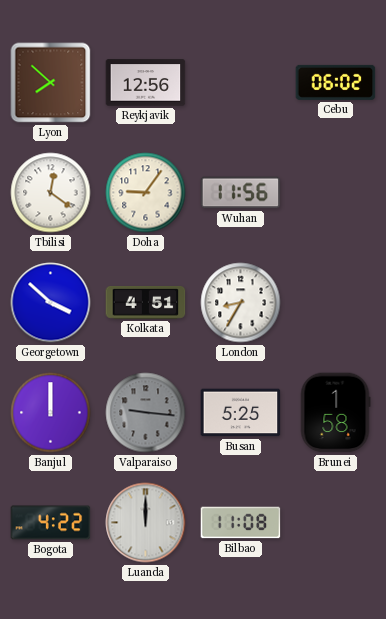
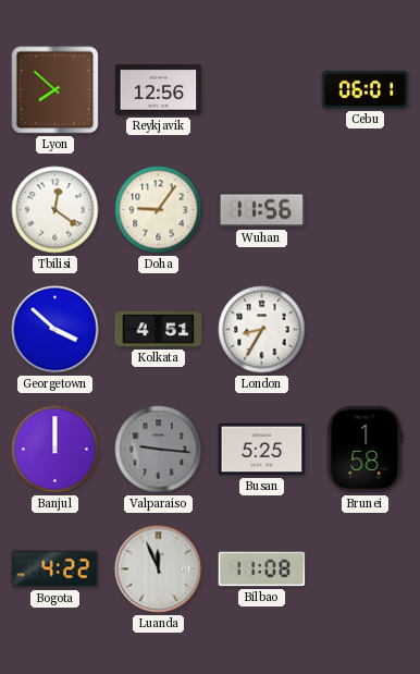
Cebu: 06:02 -> 06:01 (366, 89)
Luanda: 12:00 -> 11:56 (159, 569)
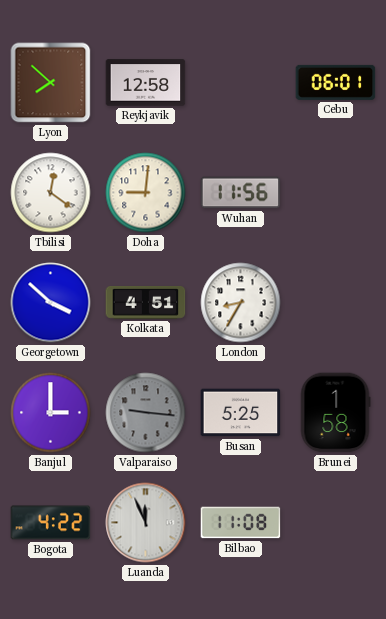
Reykjavik: 12:56 -> 12:58 (146, 83)
Doha: 9:06 -> 9:01 (146, 193)
Banjul: 12:00 -> 3:00 (51, 413)
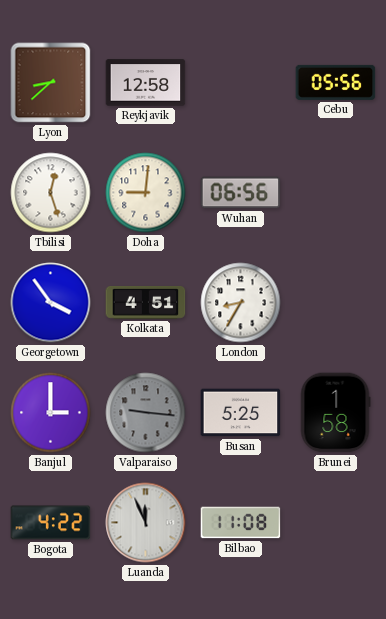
Lyon: 7:52 -> 8:38 (51, 83)
Cebu: 06:01 -> 05:56 (336, 82)
Tbilisi: 12:21 -> 12:27 (51, 193)
Wuhan: 11:56 -> 06:56 (241, 193)
Georgetown: 3:52 -> 3:54 (51, 303)
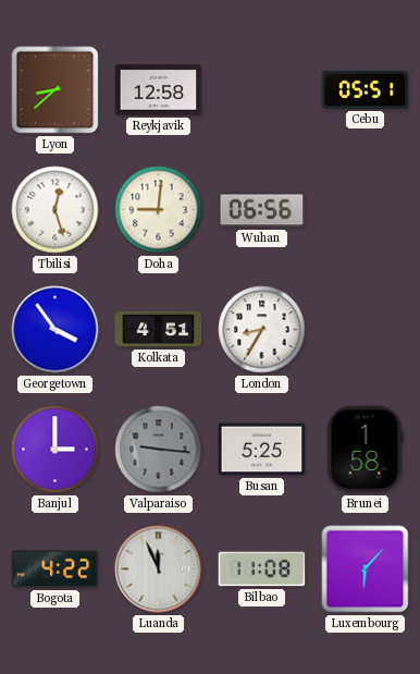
Cebu: 05:56 -> 05:51 (366, 89)
Luxembourg: none -> 6:07 (366, 569)
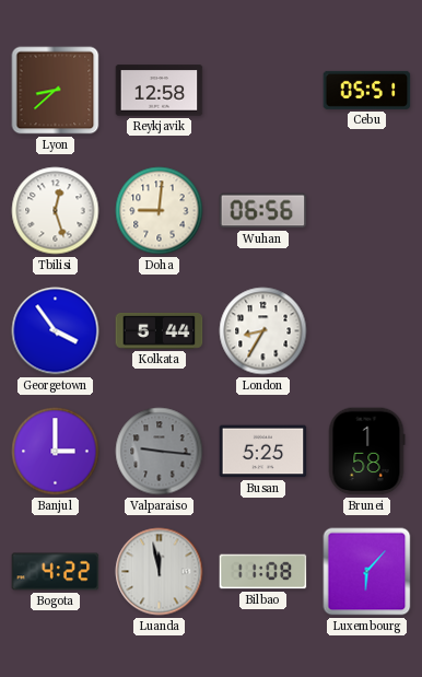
Kolkata: 4:51 -> 5:44 (160, 331)
Luanda: 11:56 -> 11:58 (160, 572)
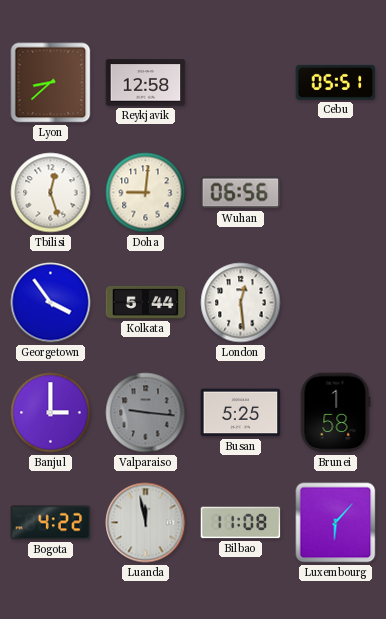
London: 8:35 -> 12:29 (241, 303)
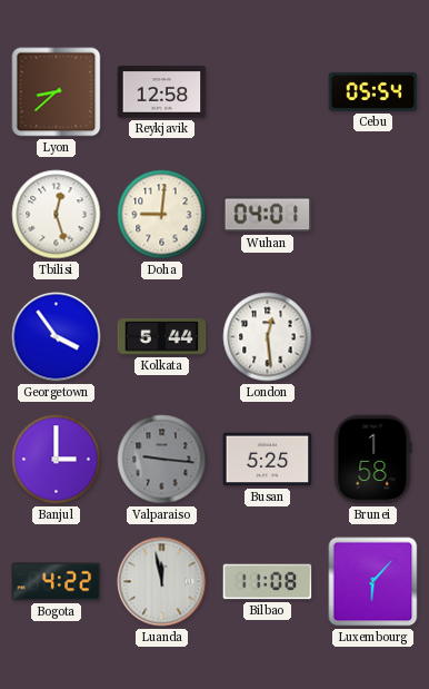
Cebu: 05:51 -> 05:54 (373, 91)
Wuhan: 06:56 -> 04:01 (268, 215)
